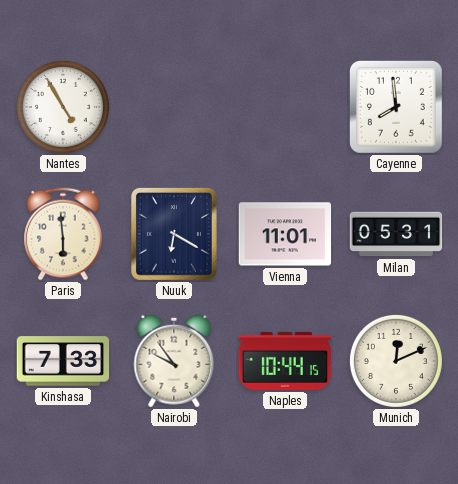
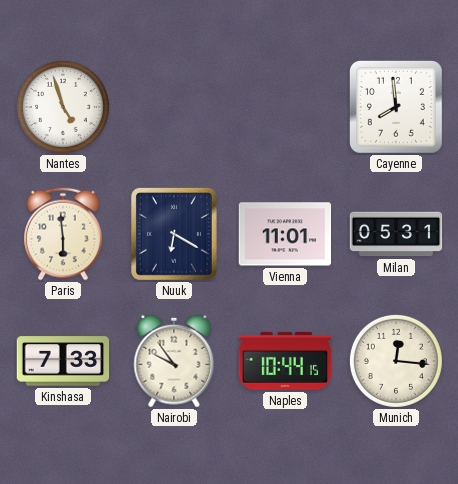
Nantes: 4:55 -> 4:57 (63, 107)
Munich: 12:11 -> 12:16 (396, 361)
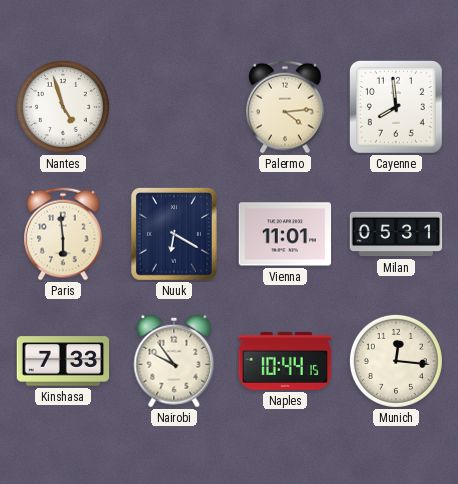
Palermo: none -> 4:14 (285, 107)
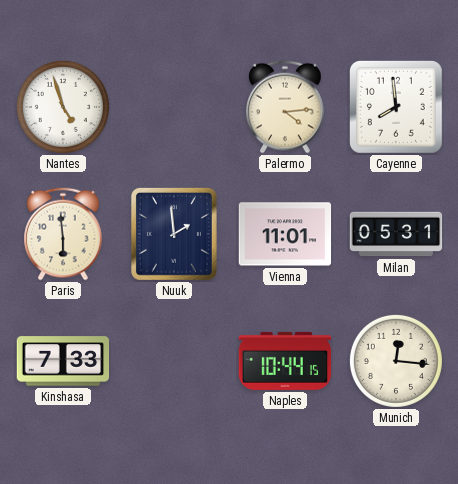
Nuuk: 6:20 -> 1:59 (174, 234)
Nairobi: 9:54 -> none (174, 361)
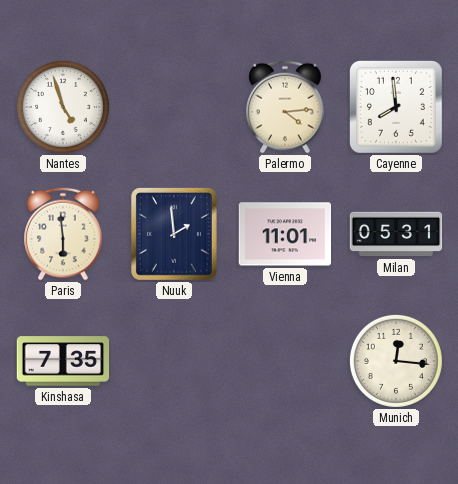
Kinshasa: 7:33 -> 7:35 (63, 361)
Naples: 10:44 -> none (285, 361)
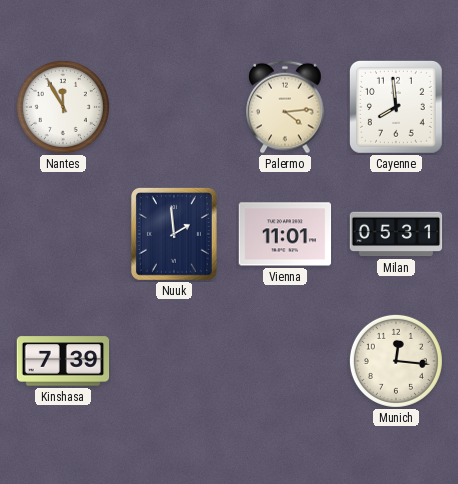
Nantes: 4:57 -> 11:55 (63, 107)
Paris: 5:59 -> none (63, 234)
Kinshasa: 7:35 -> 7:39 (63, 361)
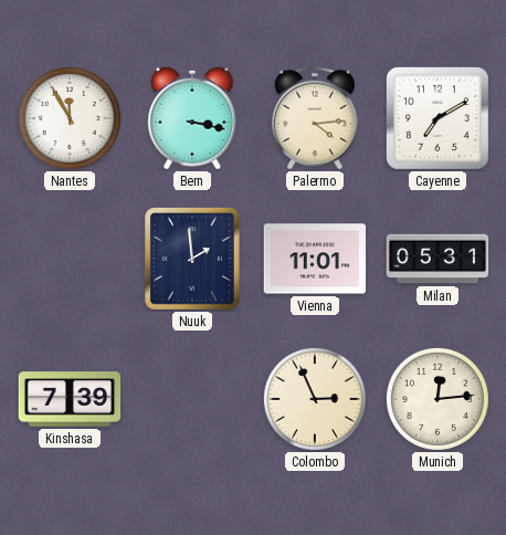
Bern: none -> 3:17 (192, 118)
Cayenne: 7:59 -> 7:10 (438, 118)
Colombo: none -> 2:56 (315, 399)
Munich: 12:16 -> 12:14 (438, 399)
